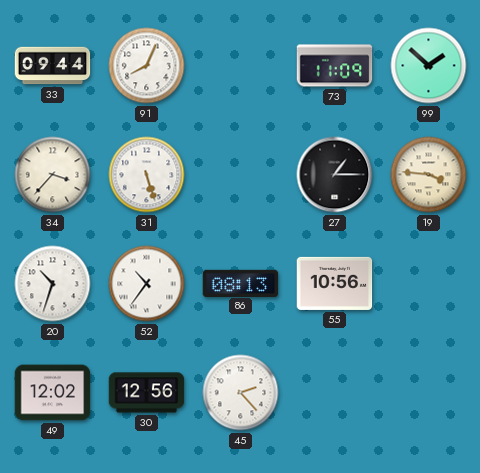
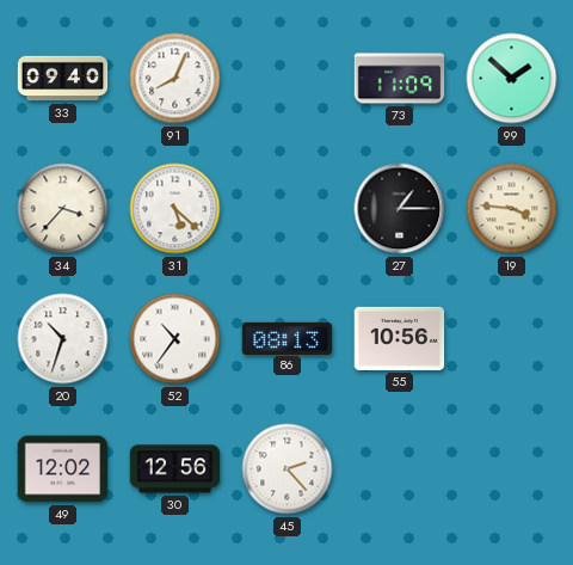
33: 09:44 -> 09:40 (63, 79)
31: 5:27 -> 5:22 (175, 209)
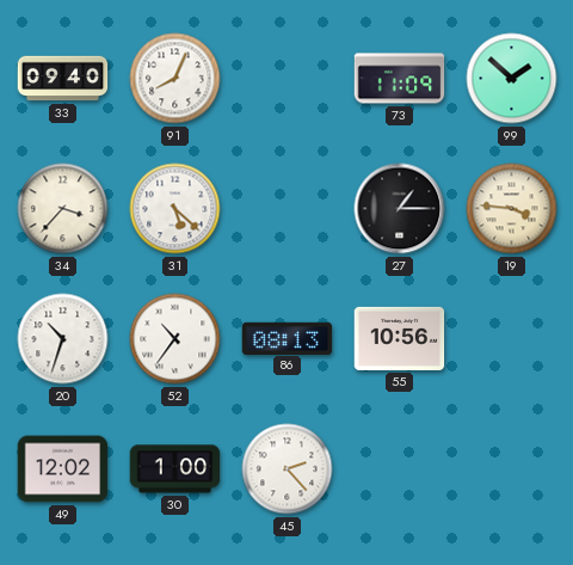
30: 12:56 -> 1:00 (175, 469)
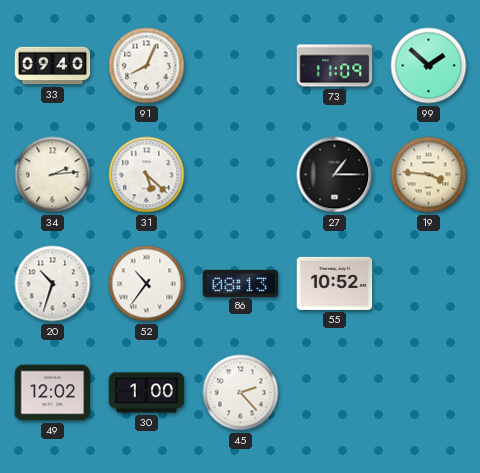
34: 3:37 -> 2:14 (53, 175)
55: 10:56 -> 10:52 (335, 283)
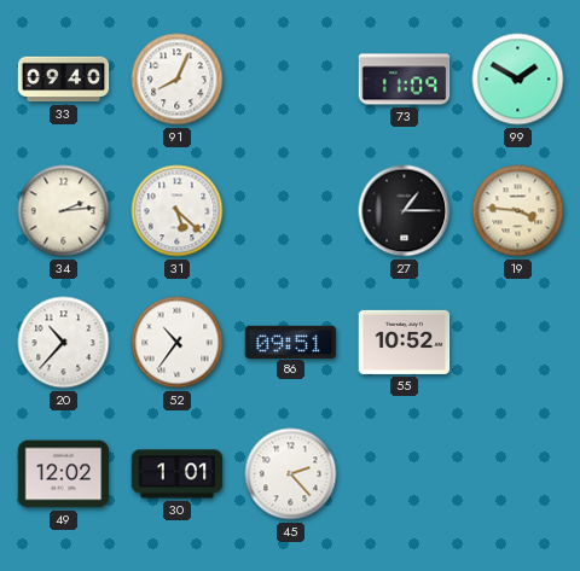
99: 1:52 -> 1:50 (518, 80)
20: 10:33 -> 10:37 (64, 343)
86: 08:13 -> 09:51 (291, 342)
30: 1:00 -> 1:01 (178, 474)
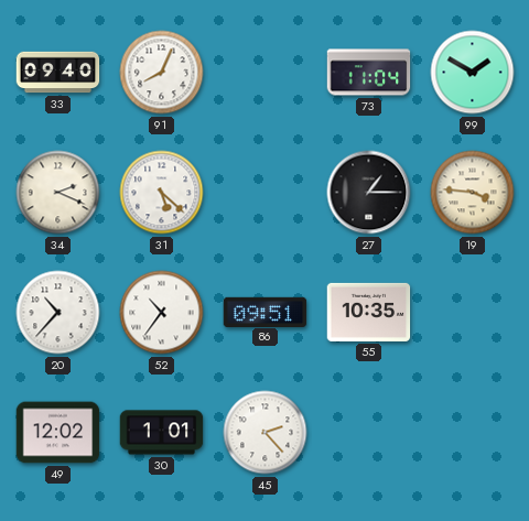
73: 11:09 -> 11:04 (369, 73)
34: 2:14 -> 2:19 (58, 193)
55: 10:52 -> 10:35 (369, 312)
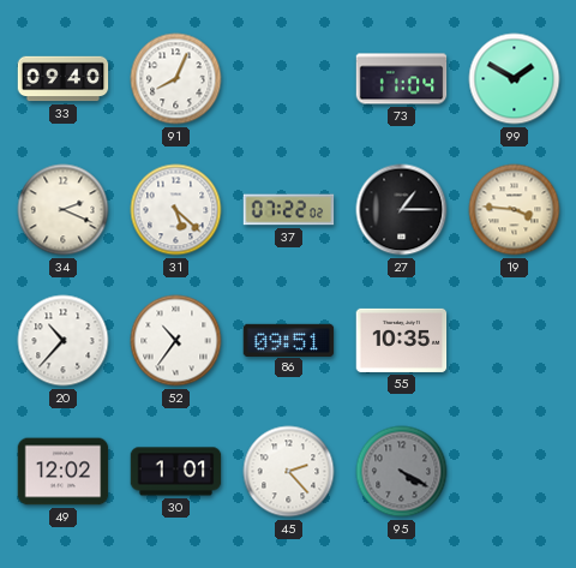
37: none -> 07:22 (289, 210)
95: none -> 4:20 (402, 472)
